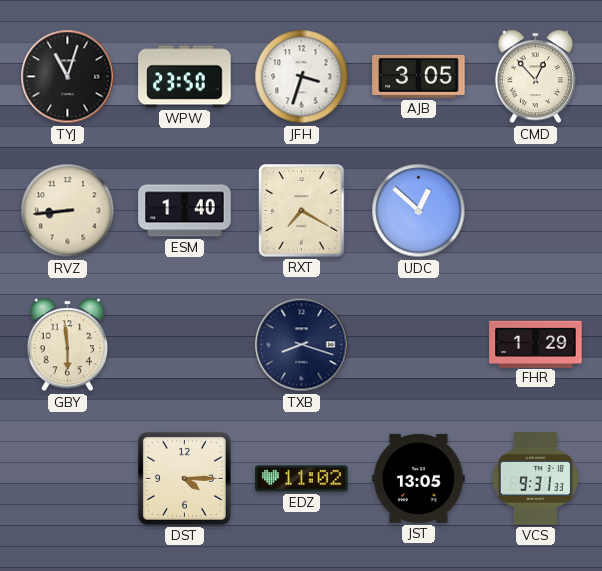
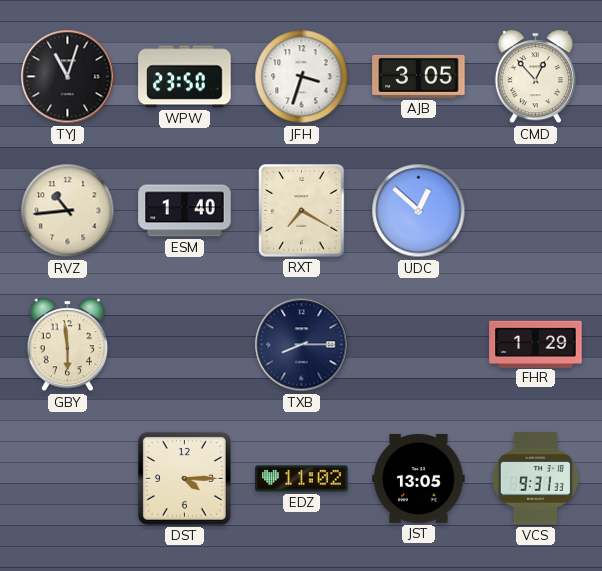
RVZ: 8:44 -> 10:44 (68, 211)
TXB: 8:18 -> 8:15 (302, 345)
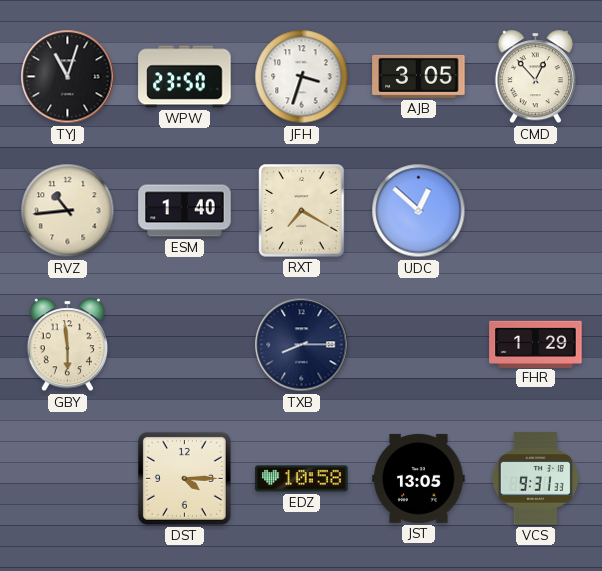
EDZ: 11:02 -> 10:58 (302, 479)
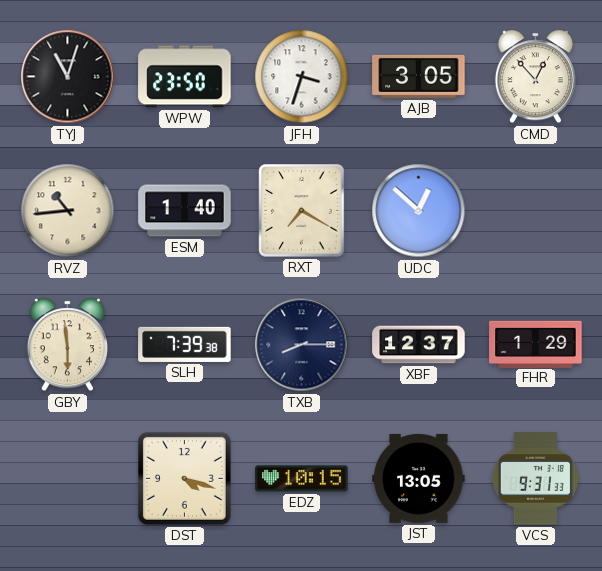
SLH: none -> 7:39 (185, 344)
XBF: none -> 12:37 (419, 345)
DST: 4:15 -> 4:18 (184, 478)
EDZ: 10:58 -> 10:15 (302, 479)
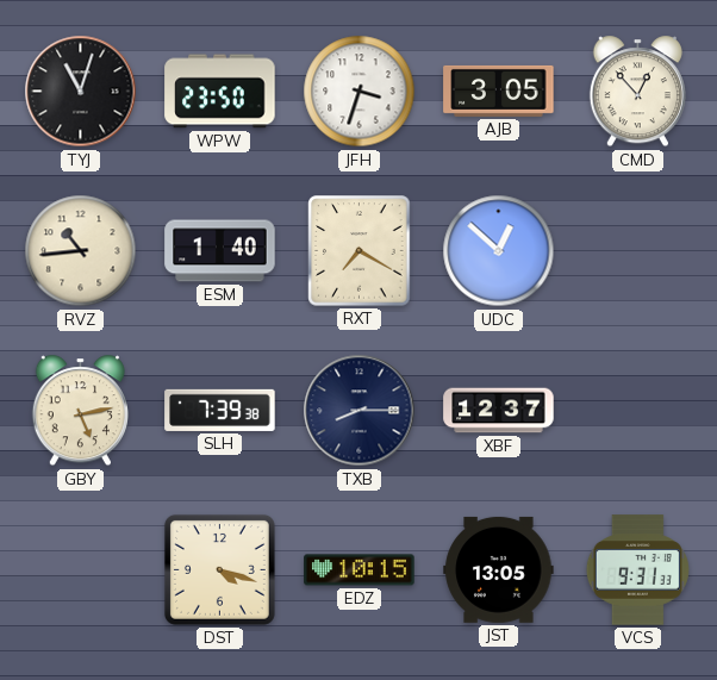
GBY: 5:59 -> 5:13 (80, 411)
FHR: 1:29 -> none (536, 344)
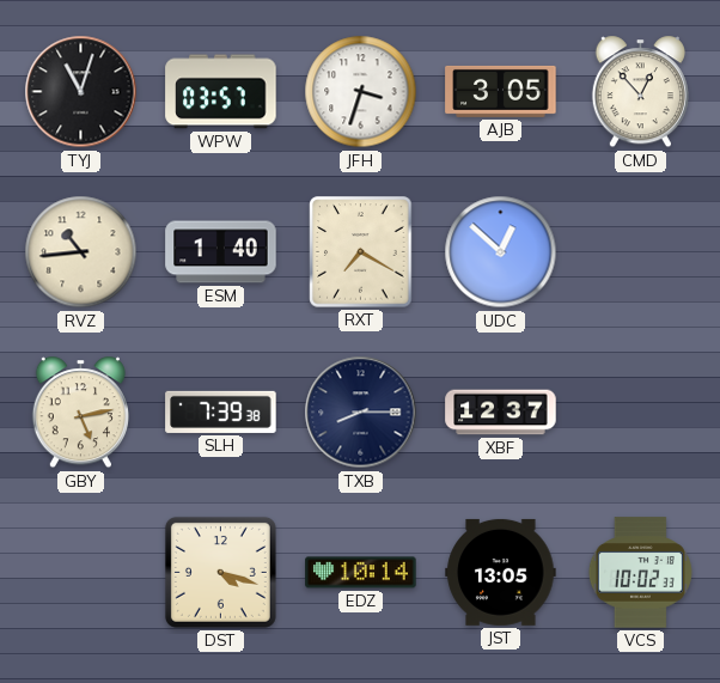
WPW: 23:50 -> 03:57 (221, 92)
EDZ: 10:15 -> 10:14 (361, 573)
VCS: 9:31 -> 10:02 (640, 573)
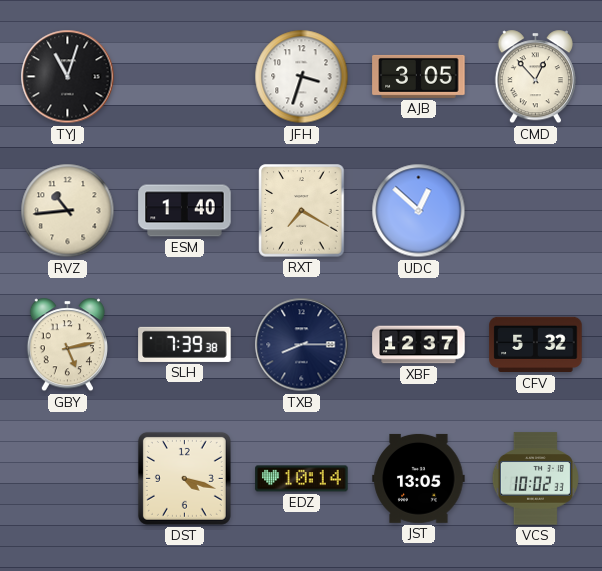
WPW: 03:57 -> none (221, 92)
CFV: none -> 5:32 (536, 345)
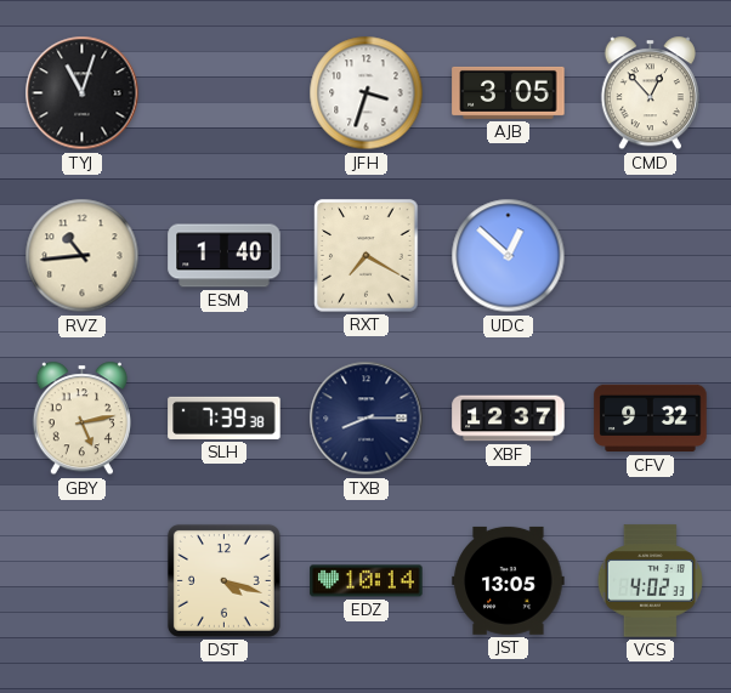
CFV: 5:32 -> 9:32 (651, 419)
VCS: 10:02 -> 4:02 (650, 581)
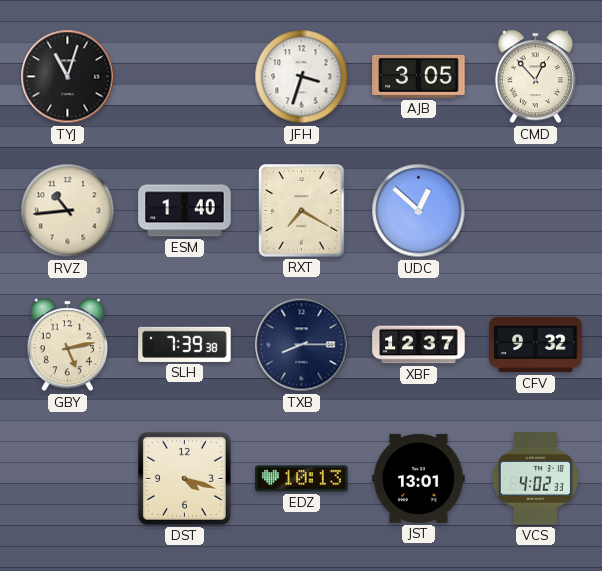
EDZ: 10:14 -> 10:13 (302, 479)
JST: 13:05 -> 13:01 (419, 478)
